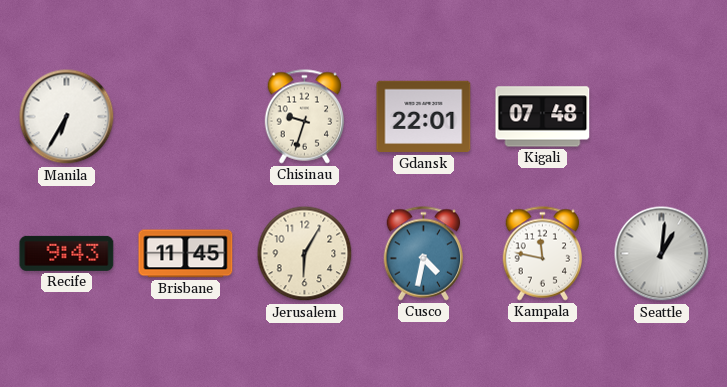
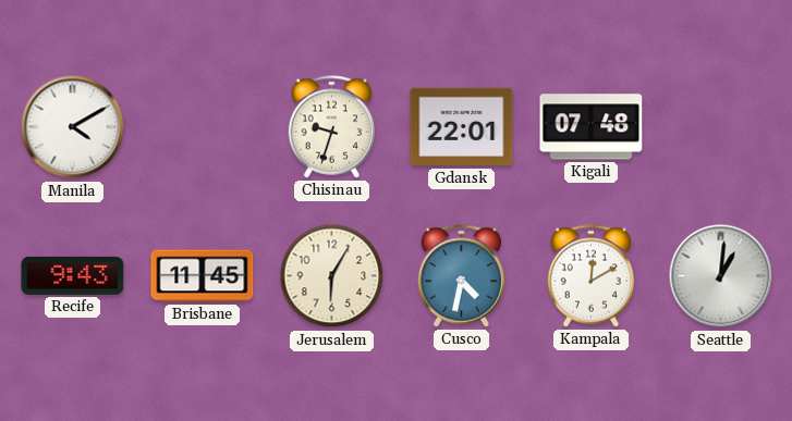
Manila: 6:35 -> 4:10 (73, 127)
Kampala: 11:47 -> 12:10 (592, 276)
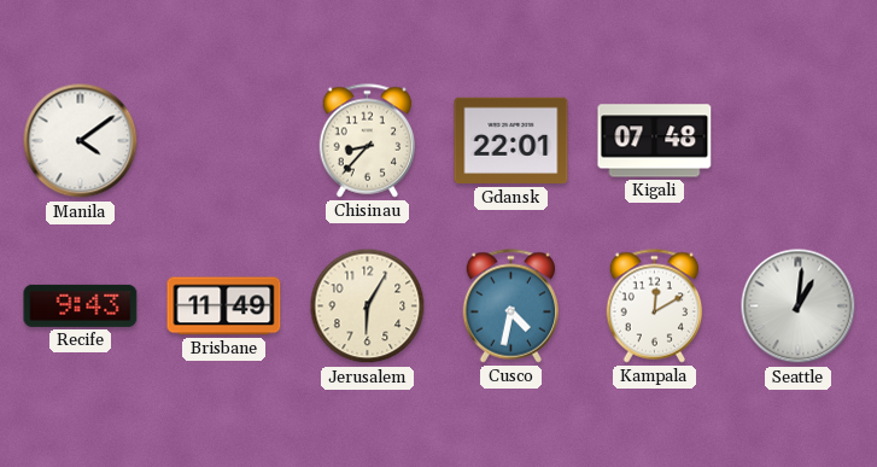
Manila: 4:10 -> 4:09 (81, 141)
Chisinau: 9:33 -> 8:37 (368, 141)
Brisbane: 11:45 -> 11:49 (224, 307)
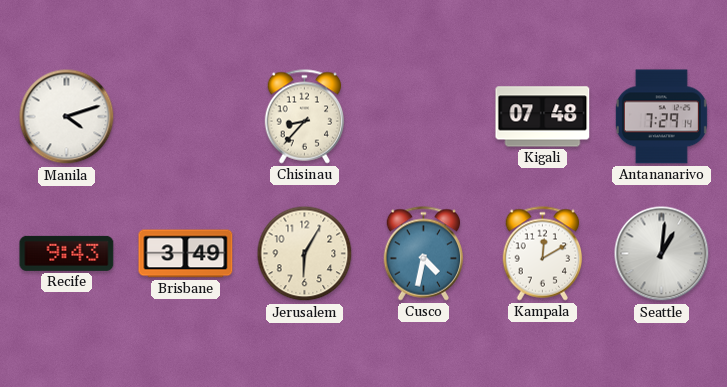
Manila: 4:09 -> 4:12 (67, 117)
Gdansk: 22:01 -> none (511, 141)
Antananarivo: none -> 7:29 (661, 117)
Brisbane: 11:49 -> 3:49 (186, 254)
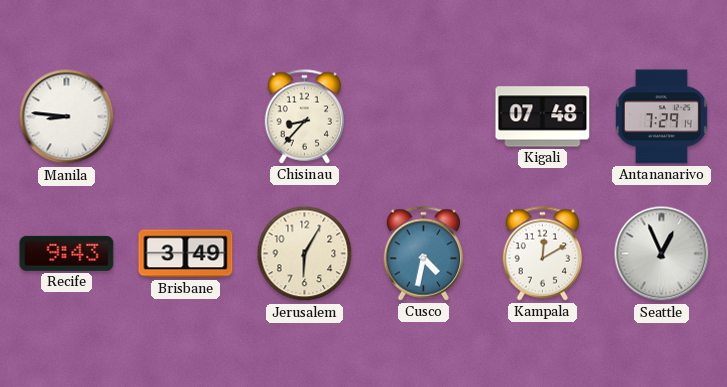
Manila: 4:12 -> 8:46 (67, 117)
Seattle: 1:01 -> 12:56 (662, 254)
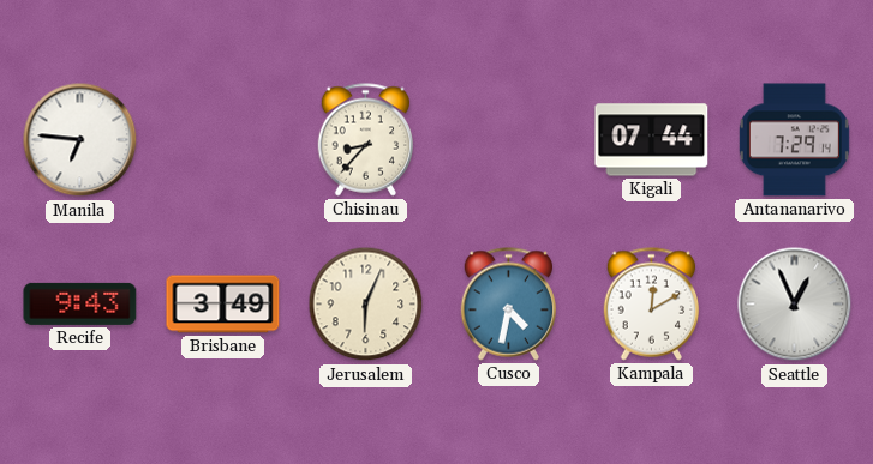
Manila: 8:46 -> 6:46 (80, 140)
Kigali: 07:48 -> 07:44 (652, 140)
Jerusalem: 6:05 -> 6:04 (366, 305)
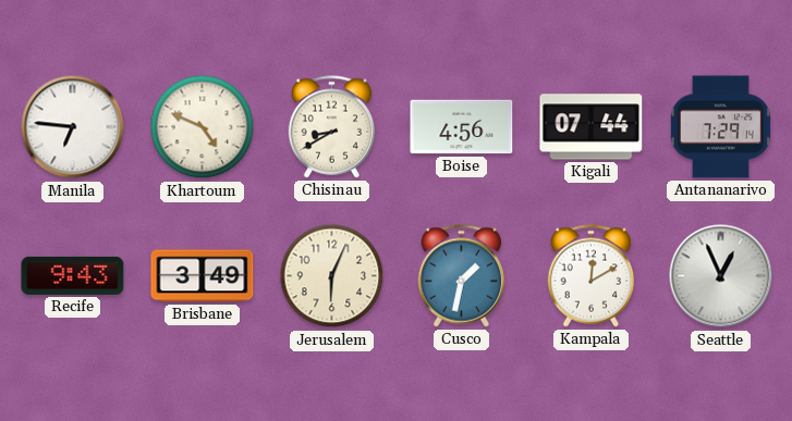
Khartoum: none -> 4:49 (203, 127)
Chisinau: 8:37 -> 8:40 (332, 127)
Boise: none -> 4:56 (462, 127)
Cusco: 4:32 -> 1:32 (462, 276)
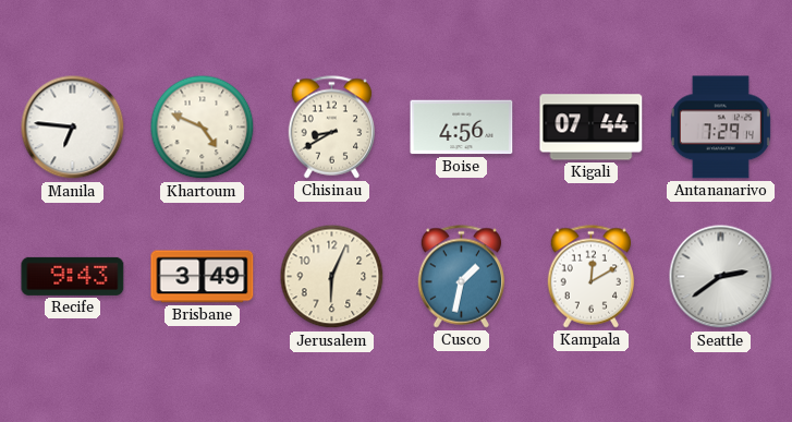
Seattle: 12:56 -> 2:39 (721, 277)
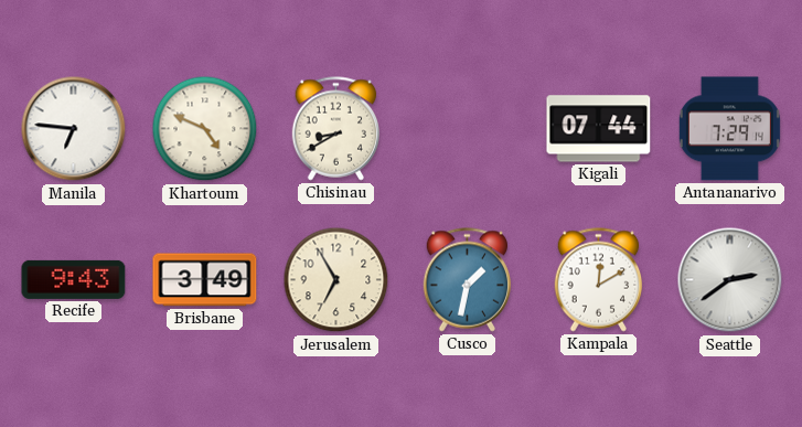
Boise: 4:56 -> none (462, 128)
Jerusalem: 6:04 -> 6:55 (336, 280)
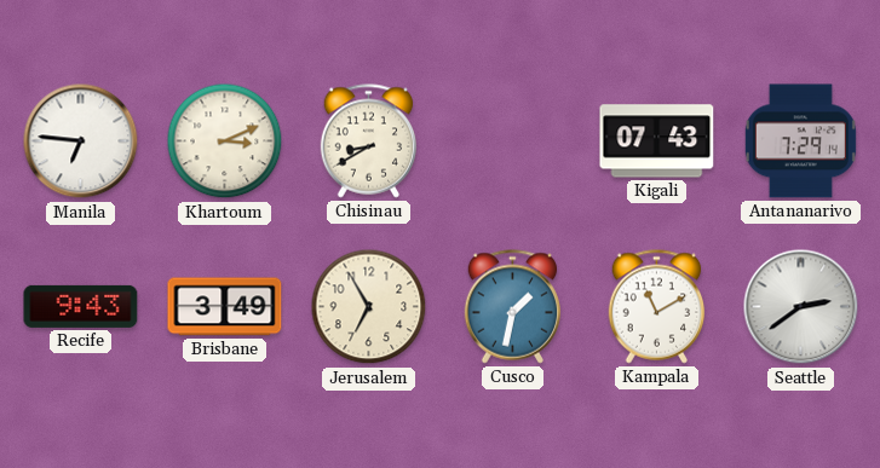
Khartoum: 4:49 -> 3:11 (225, 141)
Kigali: 07:44 -> 07:43 (657, 141)
Kampala: 12:10 -> 11:10 (657, 307)
